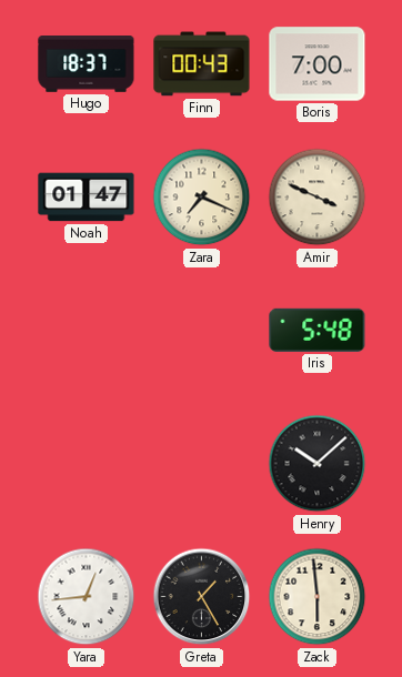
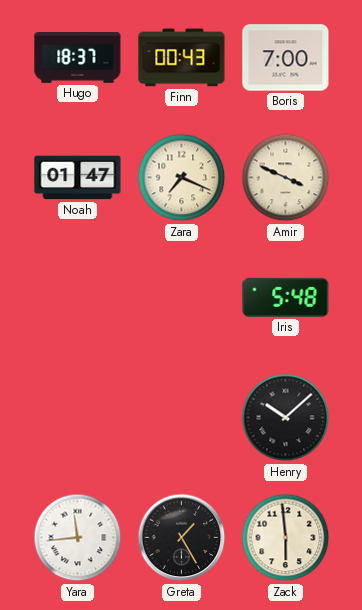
Yara: 12:44 -> 11:44 (78, 538)
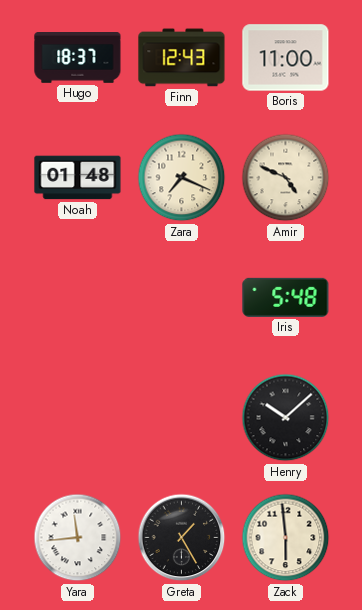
Finn: 00:43 -> 12:43 (182, 58)
Boris: 7:00 -> 11:00 (286, 58)
Noah: 01:47 -> 01:48 (78, 178)
Amir: 3:49 -> 4:49 (286, 178)
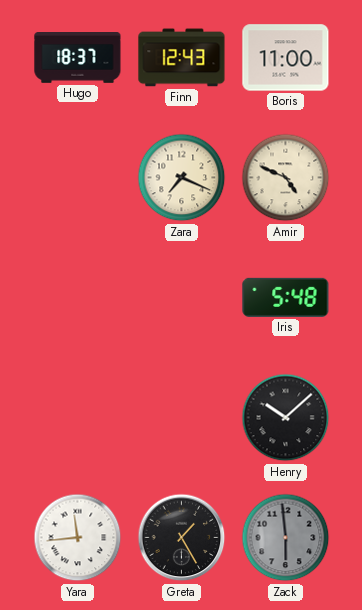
Noah: 01:48 -> none (78, 178)
Zack dial: cream -> grey (286, 538)
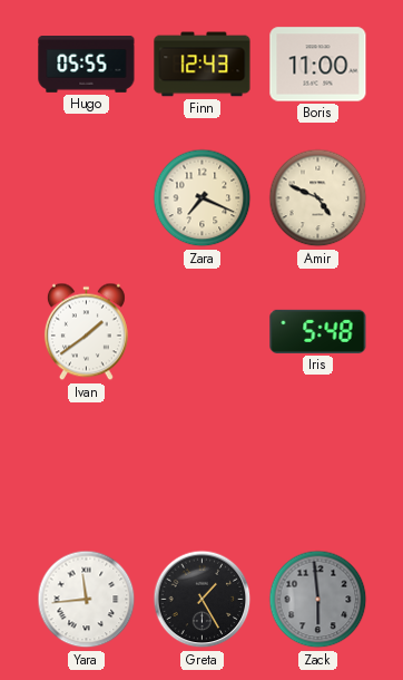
Hugo: 18:37 -> 05:55 (87, 65)
Ivan: none -> 1:39 (86, 332)
Henry: 10:08 -> none (286, 418)
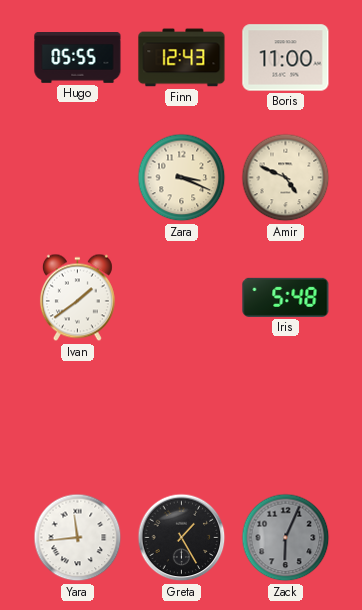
Zara: 7:19 -> 3:19 (182, 178)
Zack: 5:59 -> 6:04 (286, 538)
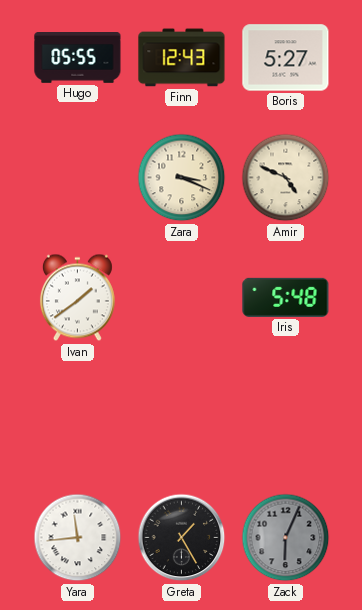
Boris: 11:00 -> 5:27 (286, 58)
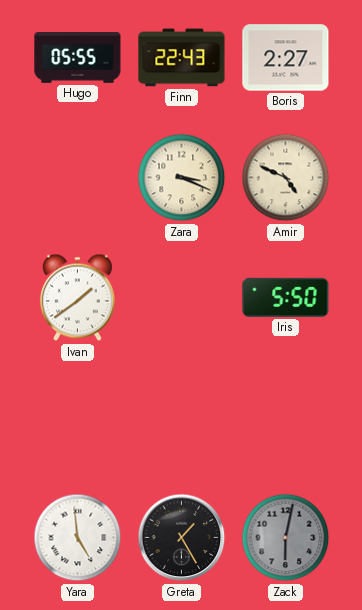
Finn: 12:43 -> 22:43 (182, 58)
Boris: 5:27 -> 2:27 (286, 58)
Iris: 5:48 -> 5:50 (286, 297)
Yara: 11:44 -> 4:59 (78, 538)
Zack: 6:04 -> 6:02 (286, 538)
